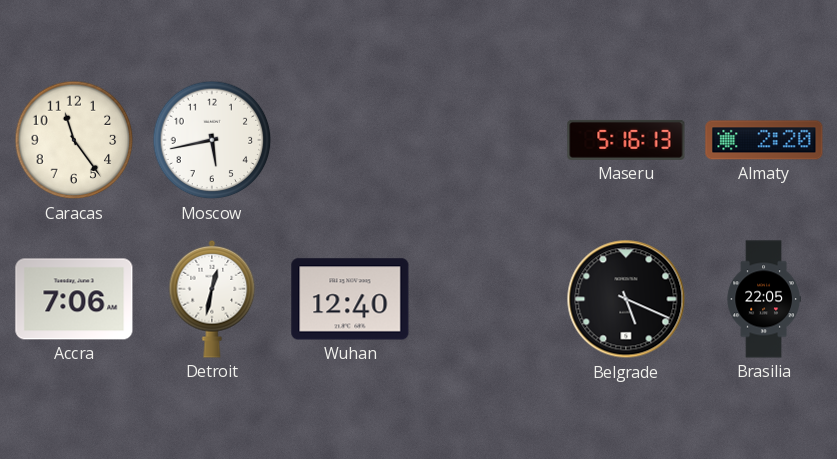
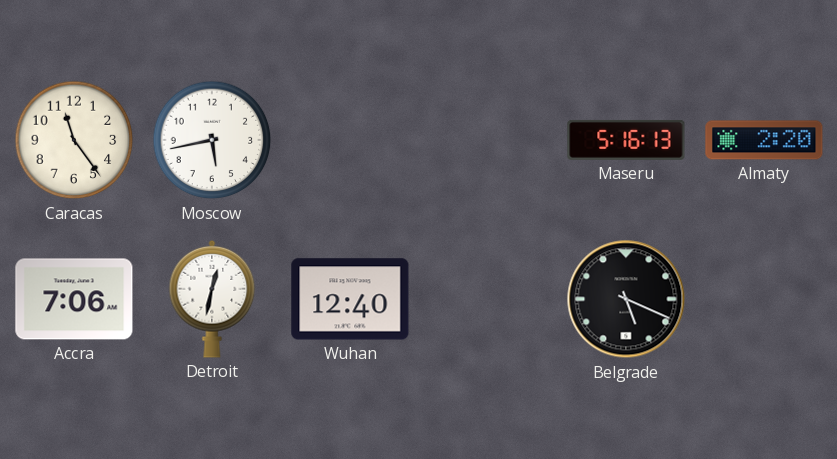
Brasilia: 22:05 -> none (764, 299)
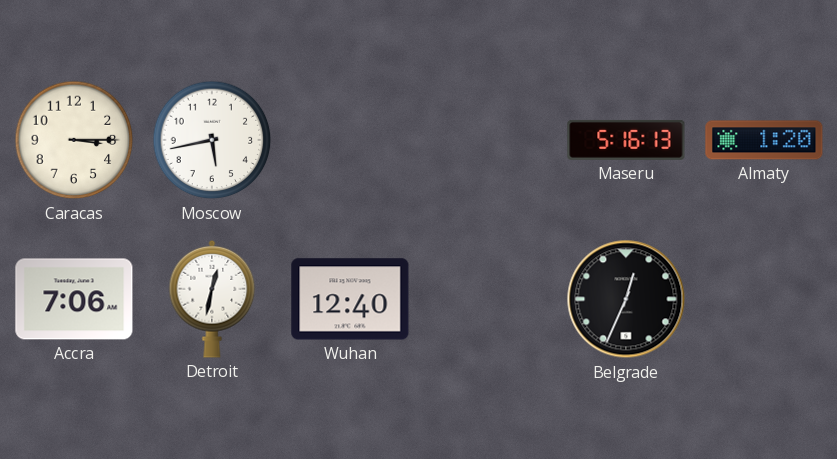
Caracas: 11:24 -> 3:15 (74, 140)
Almaty: 2:20 -> 1:20 (764, 140)
Belgrade: 5:19 -> 12:34 (626, 299)
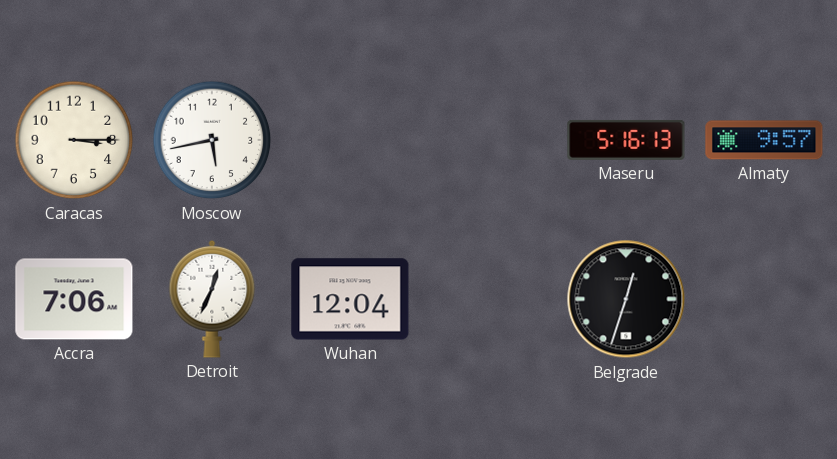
Almaty: 1:20 -> 9:57 (764, 140)
Detroit: 12:32 -> 12:34 (212, 299)
Wuhan: 12:40 -> 12:04 (350, 299)
Belgrade: 12:34 -> 12:33 (626, 299)
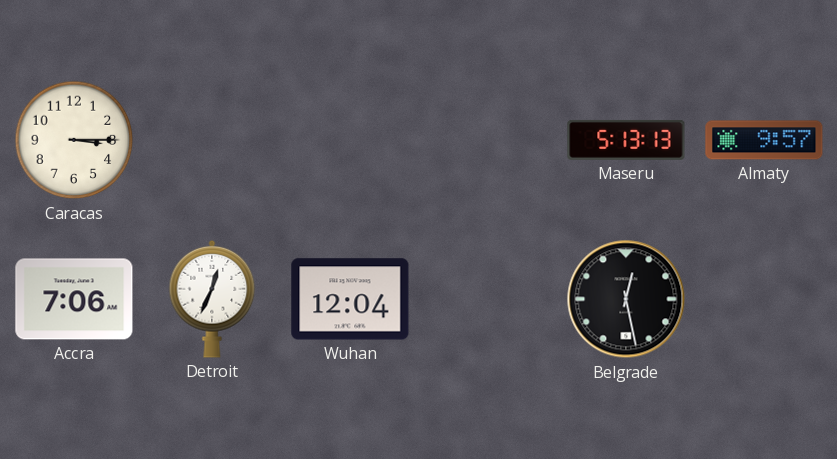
Moscow: 5:43 -> none (212, 140)
Maseru: 5:16 -> 5:13 (626, 140)
Belgrade: 12:33 -> 12:28 (626, 299)
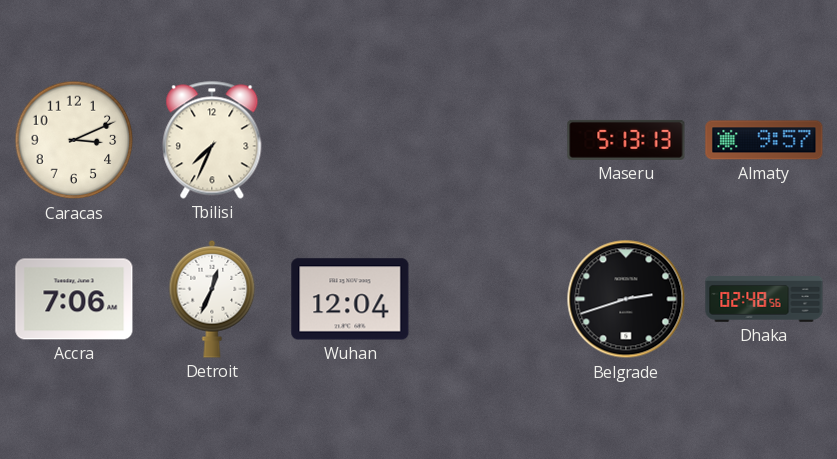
Caracas: 3:15 -> 3:11 (74, 140)
Tbilisi: none -> 7:34 (212, 140)
Belgrade: 12:28 -> 2:42 (626, 299)
Dhaka: none -> 02:48 (764, 299)
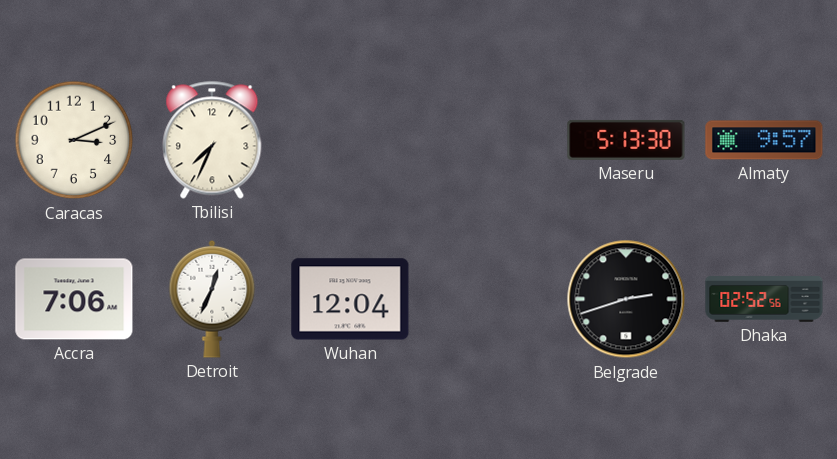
Maseru: 5:13:13 -> 5:13:30 (626, 140)
Dhaka: 02:48 -> 02:52 (764, 299)
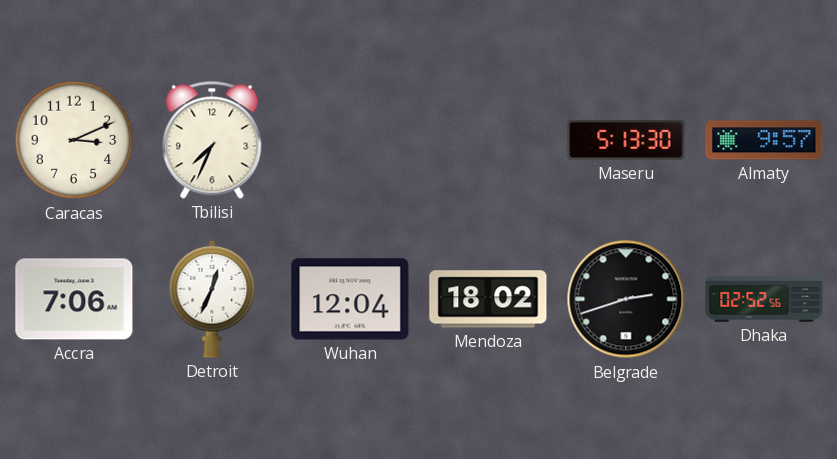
Mendoza: none -> 18:02 (488, 299)
